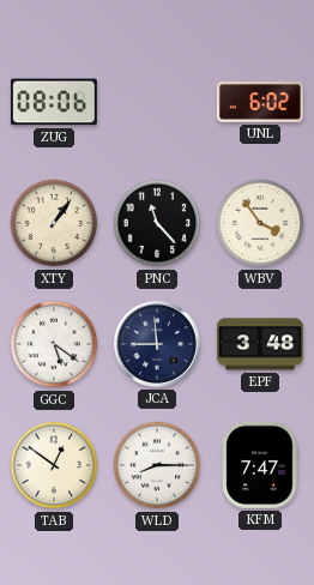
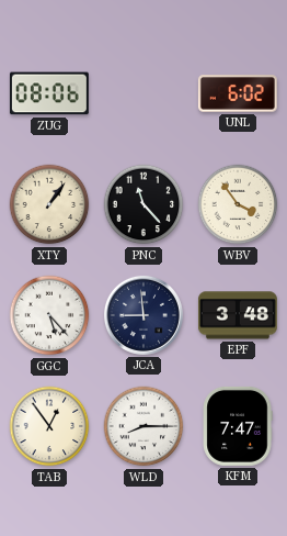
GGC: 5:21 -> 5:23 (49, 315)
TAB: 12:51 -> 12:54 (49, 426)
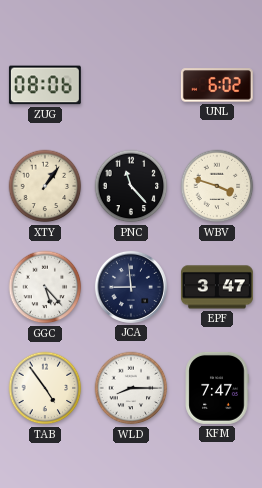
WBV: 3:54 -> 3:48 (217, 186)
EPF: 3:48 -> 3:47 (217, 287)
TAB: 12:54 -> 4:54 (45, 388)
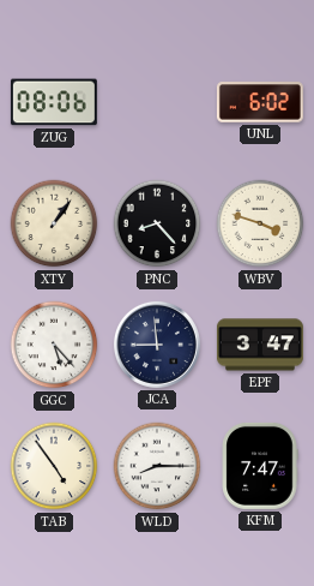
PNC: 11:23 -> 8:23 (157, 223)
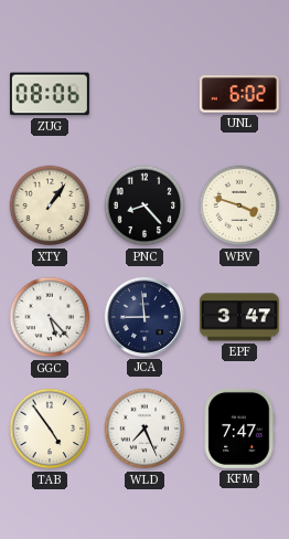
WLD: 8:15 -> 7:26 (144, 429)
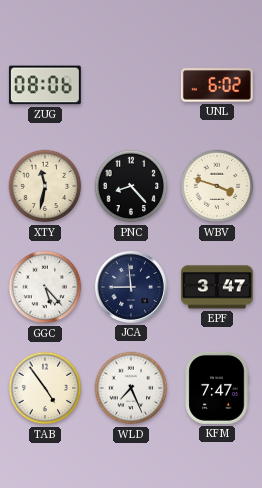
XTY: 1:06 -> 11:32 (45, 186)
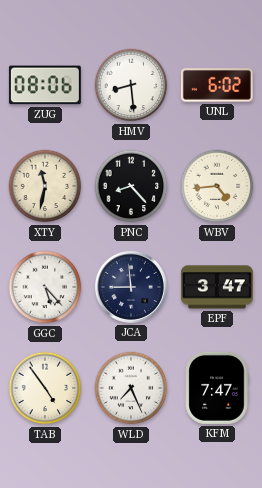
HMV: none -> 8:29 (131, 85)
WBV: 3:48 -> 4:44 (217, 186)
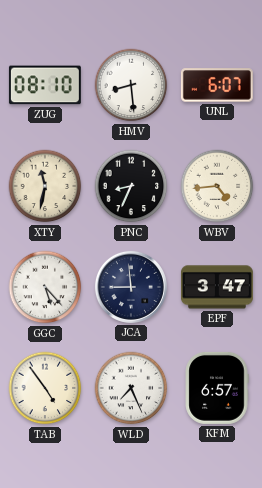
ZUG: 08:06 -> 08:10 (45, 85)
UNL: 6:02 -> 6:07 (217, 85)
PNC: 8:23 -> 8:34 (131, 186)
KFM: 7:47 -> 6:57 (217, 388)
